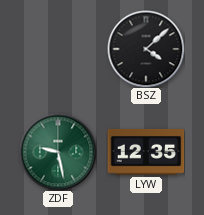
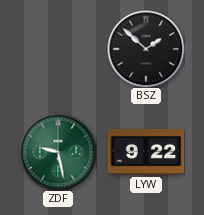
BSZ: 4:08 -> 1:52 (146, 49)
LYW: 12:35 -> 9:22 (146, 152)
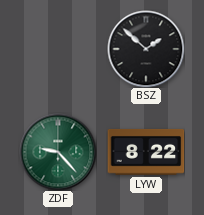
ZDF: 9:28 -> 9:23 (58, 152)
LYW: 9:22 -> 8:22 (146, 152)
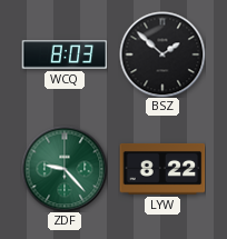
WCQ: none -> 8:03 (65, 54)
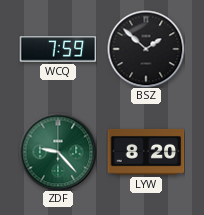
WCQ: 8:03 -> 7:59 (58, 49)
LYW: 8:22 -> 8:20 (146, 152)
